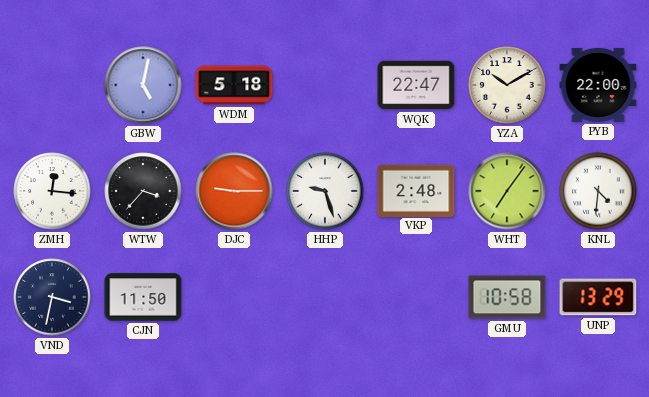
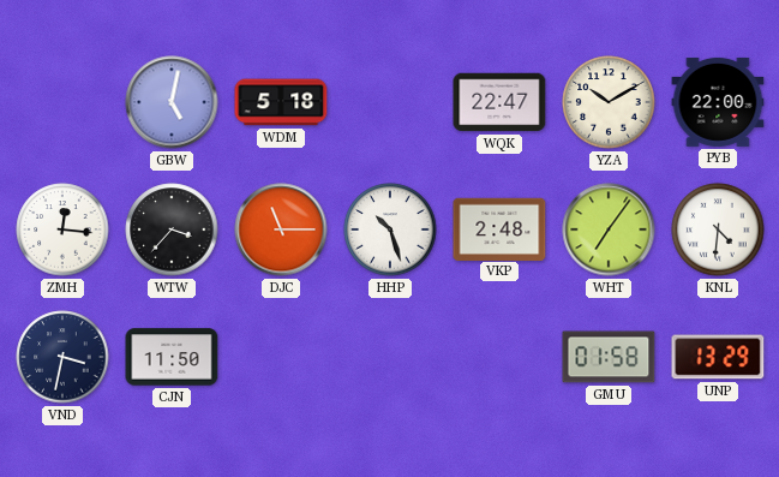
DJC: 9:15 -> 11:15 (281, 229)
HHP: 9:27 -> 10:27 (390, 229)
GMU: 10:58 -> 01:58 (609, 357)
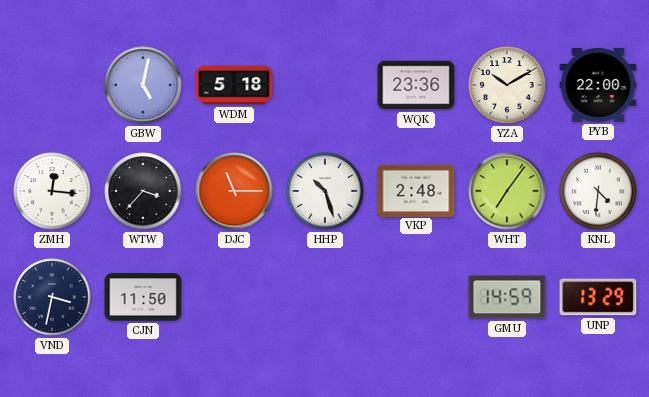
WQK: 22:47 -> 23:36 (416, 85)
GMU: 01:58 -> 14:59 (507, 297)
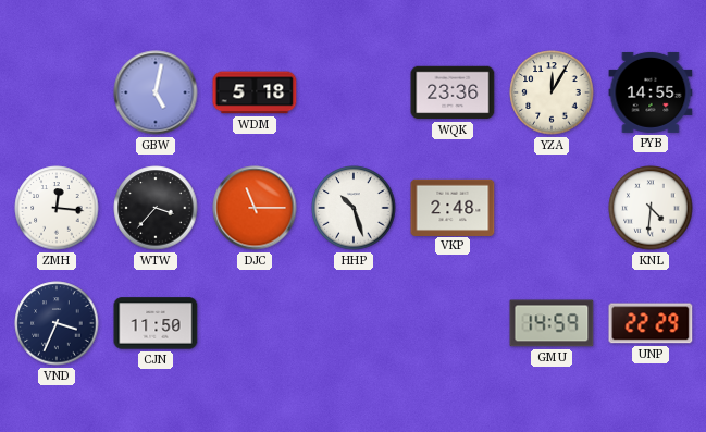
YZA: 10:10 -> 12:05 (552, 92)
PYB: 22:00 -> 14:55 (651, 92)
WHT: 7:06 -> none (507, 191)
VND: 3:32 -> 3:34 (57, 323)
UNP: 13:29 -> 22:29 (651, 323)
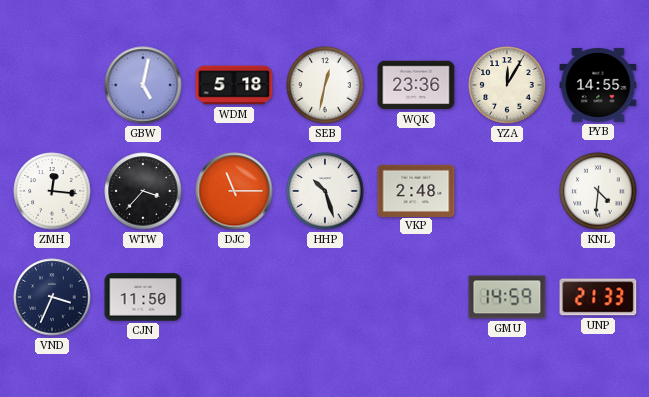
SEB: none -> 12:32 (325, 85)
UNP: 22:29 -> 21:33 (598, 297)
